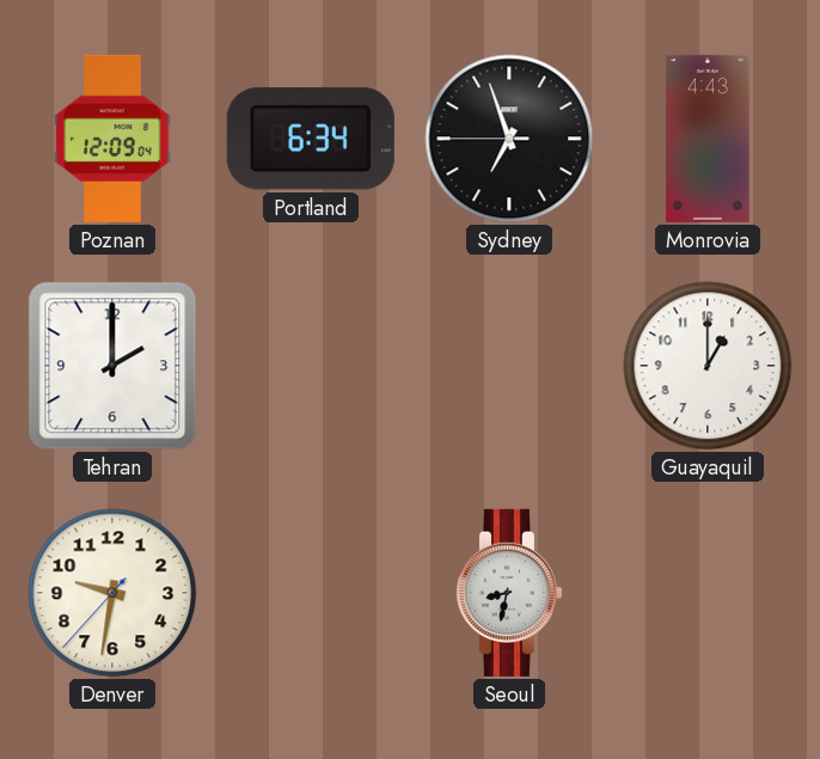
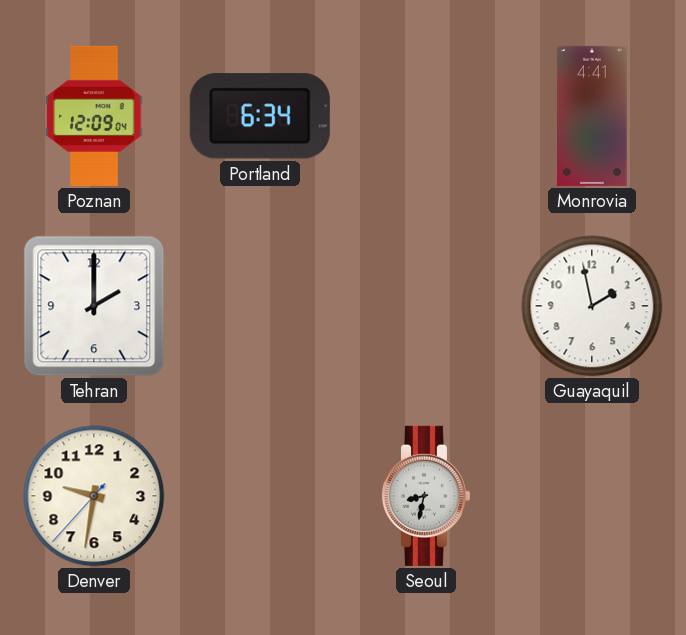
Sydney: 6:56 -> none (509, 139)
Monrovia: 4:43 -> 4:41 (592, 116)
Guayaquil: 1:00 -> 1:58 (592, 306)
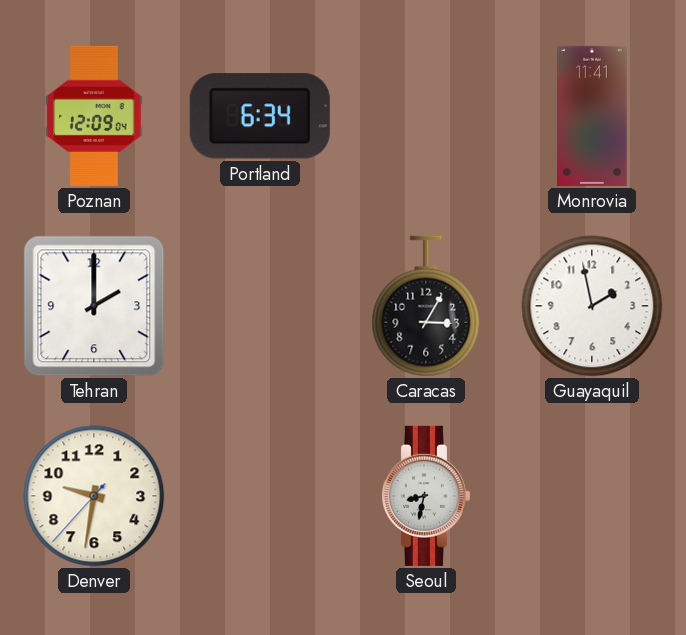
Monrovia: 4:41 -> 11:41 (592, 116)
Caracas: none -> 3:05 (426, 306)
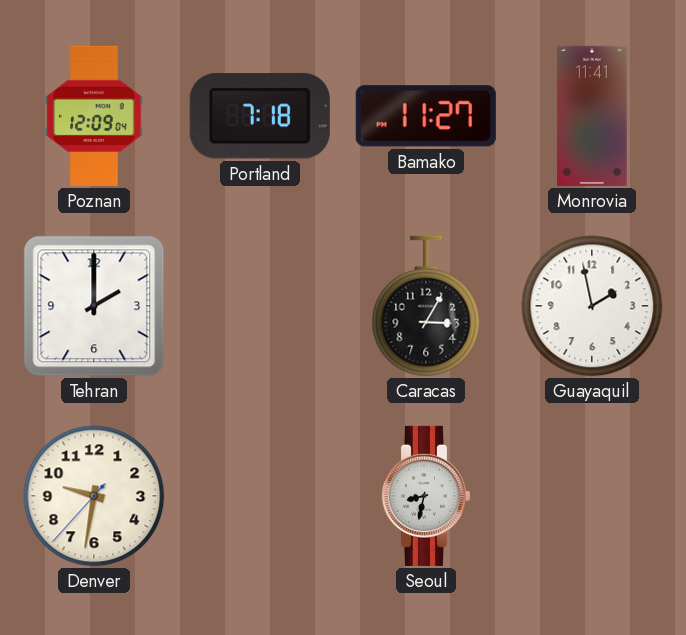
Portland: 6:34 -> 7:18 (260, 116)
Bamako: none -> 11:27 (426, 116)
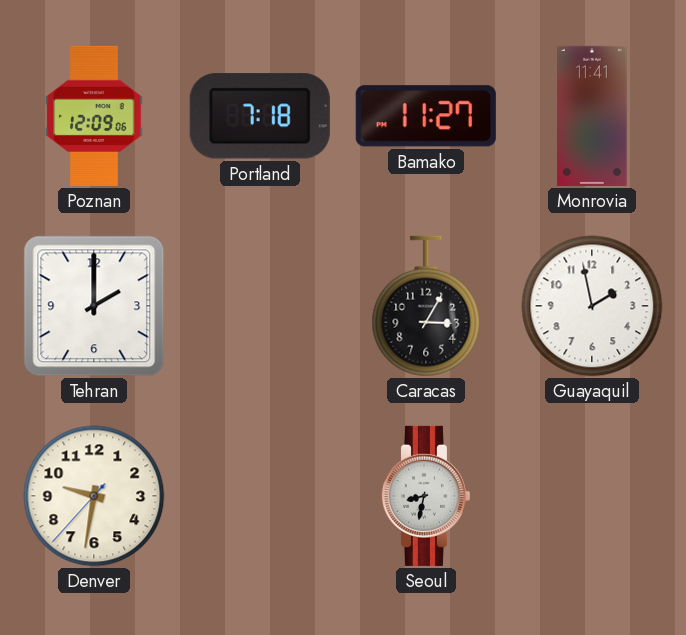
Poznan: 12:09:04 -> 12:09:06 (94, 116)
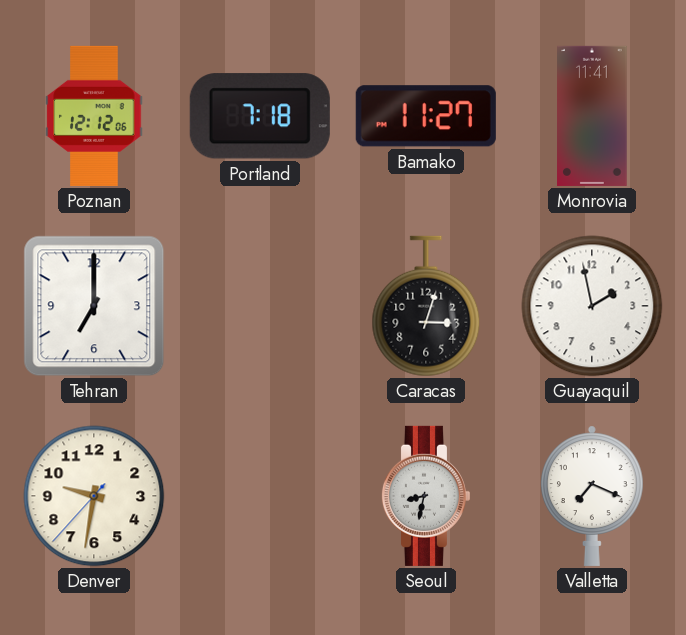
Poznan: 12:09 -> 12:12 (94, 116)
Tehran: 2:00 -> 7:00 (94, 306)
Caracas: 3:05 -> 3:03 (426, 306)
Valletta: none -> 7:19 (592, 496)
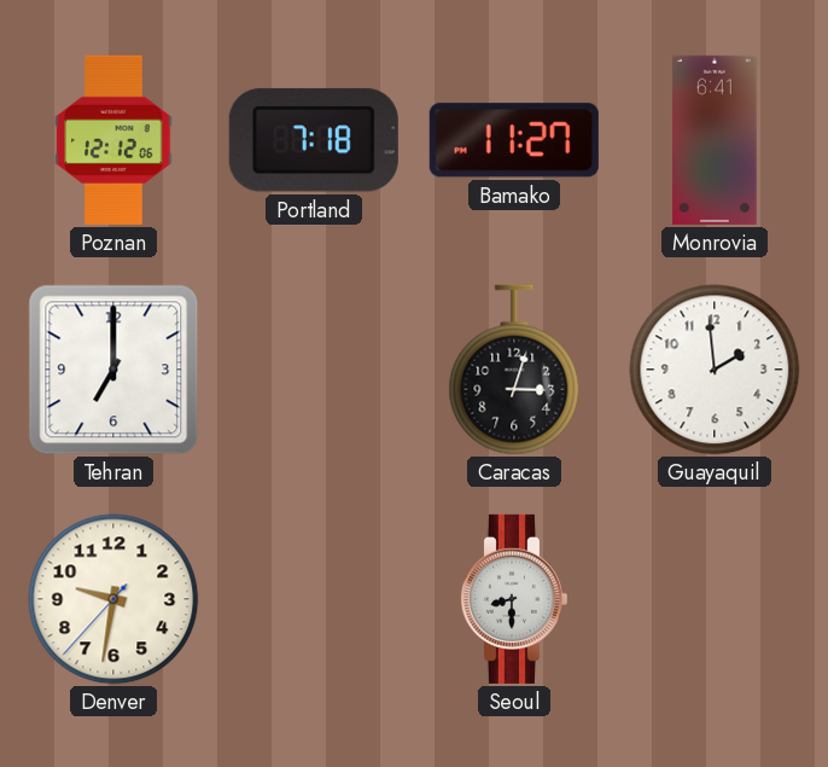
Monrovia: 11:41 -> 6:41 (715, 140)
Guayaquil: 1:58 -> 1:59 (715, 370)
Seoul: 8:32 -> 8:30 (513, 599)
Valletta: 7:19 -> none (592, 496)
